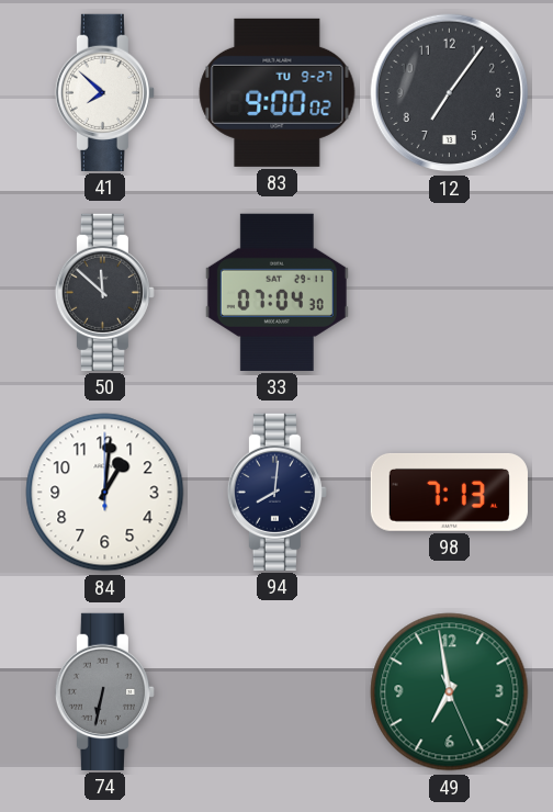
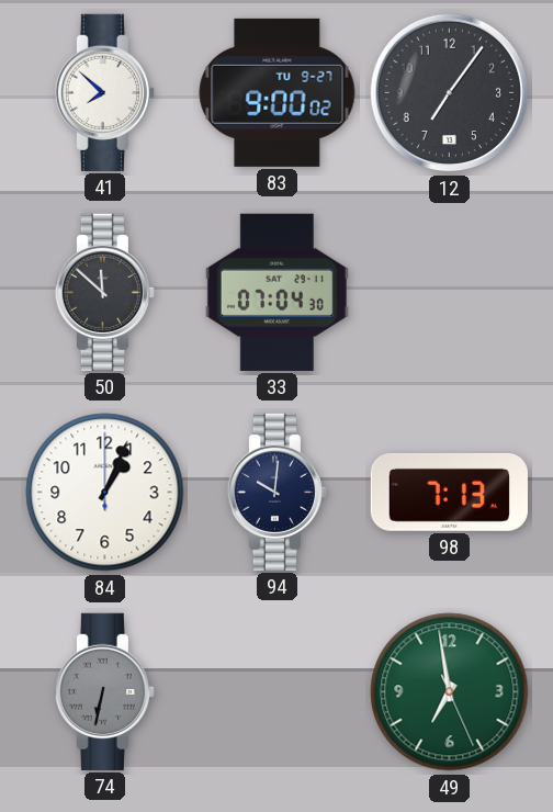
84: 1:01 -> 1:04 (105, 493)
94: 8:01 -> 10:01 (276, 492)
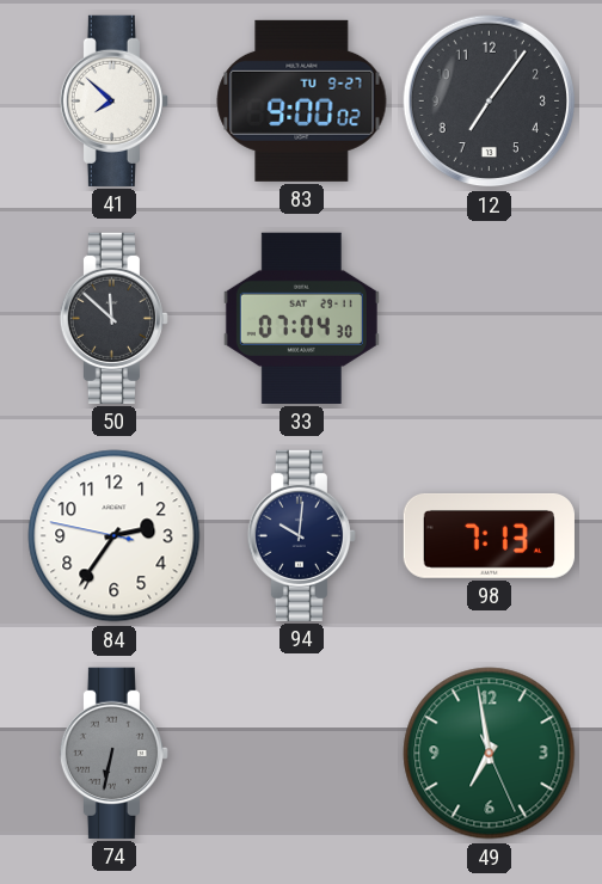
84: 1:04 -> 2:35 (115, 536)
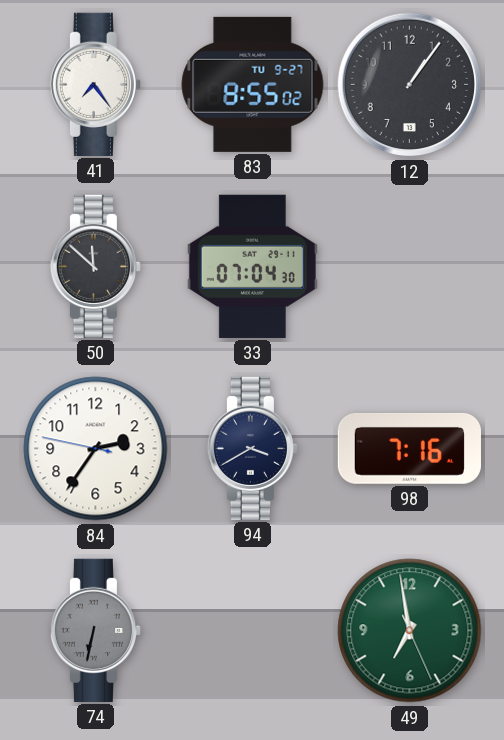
41: 7:52 -> 7:24 (95, 84)
83: 9:00 -> 8:55 (253, 84)
12: 7:06 -> 1:06 (410, 85)
94: 10:01 -> 3:40 (252, 448)
98: 7:13 -> 7:16 (409, 448)
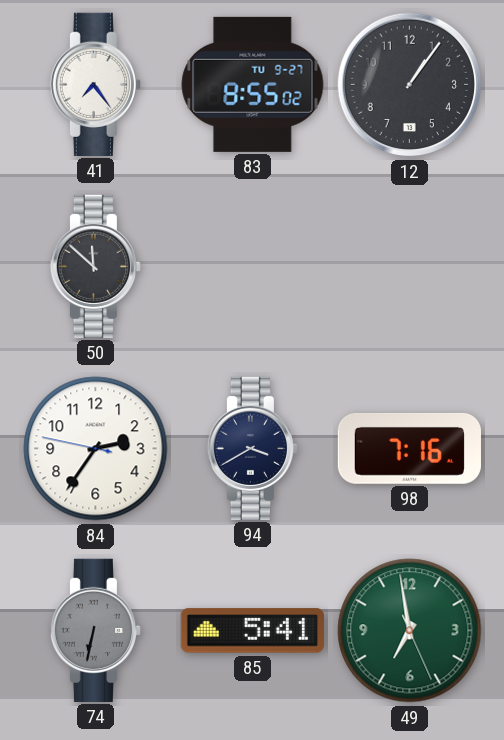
33: 07:04 -> none (252, 266)
85: none -> 5:41 (252, 631)
